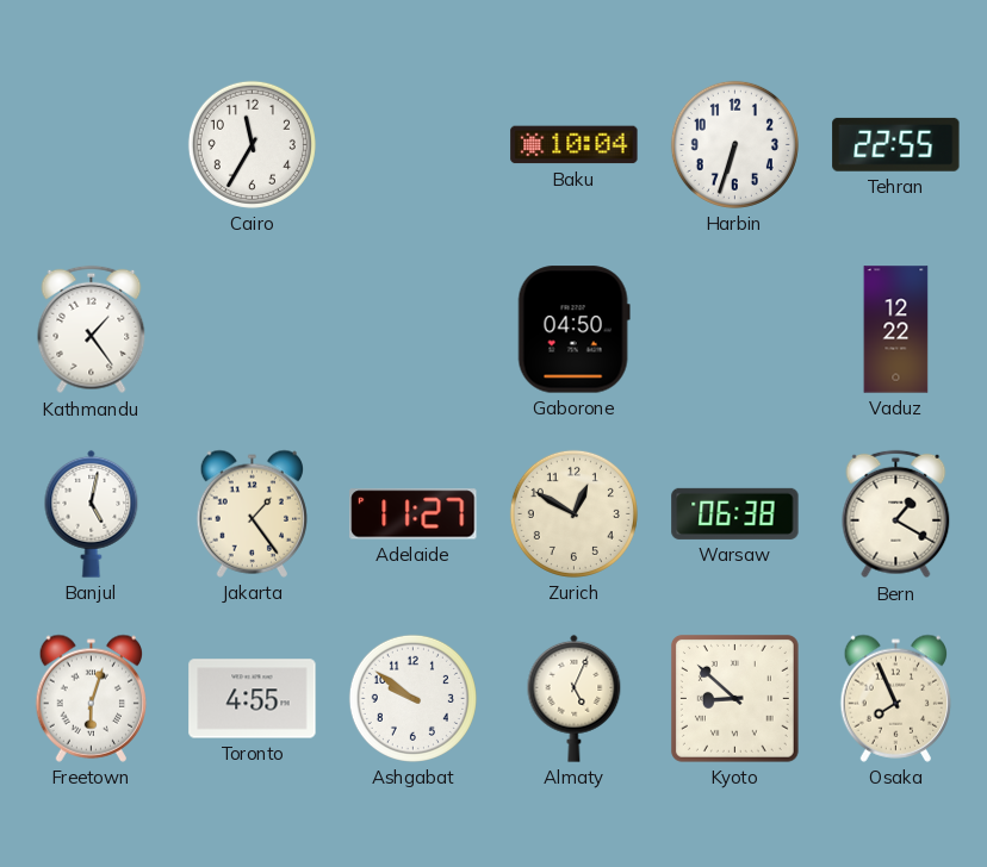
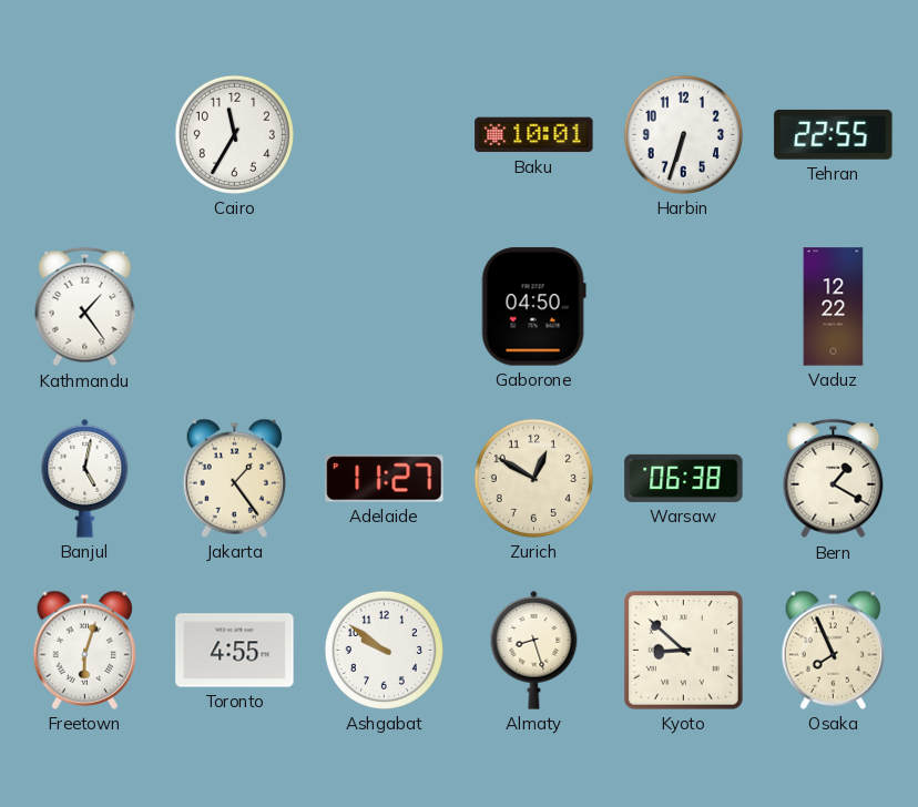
Baku: 10:04 -> 10:01 (534, 135)
Almaty: 5:04 -> 8:27 (534, 650)
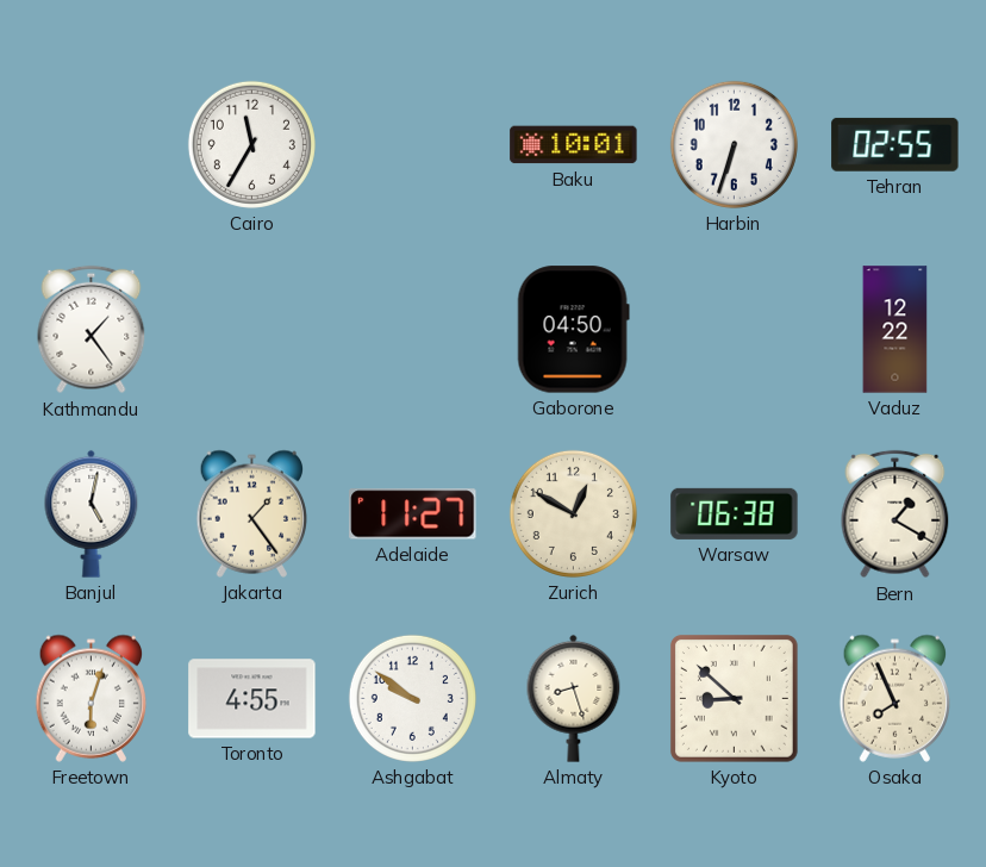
Tehran: 22:55 -> 02:55 (895, 144)
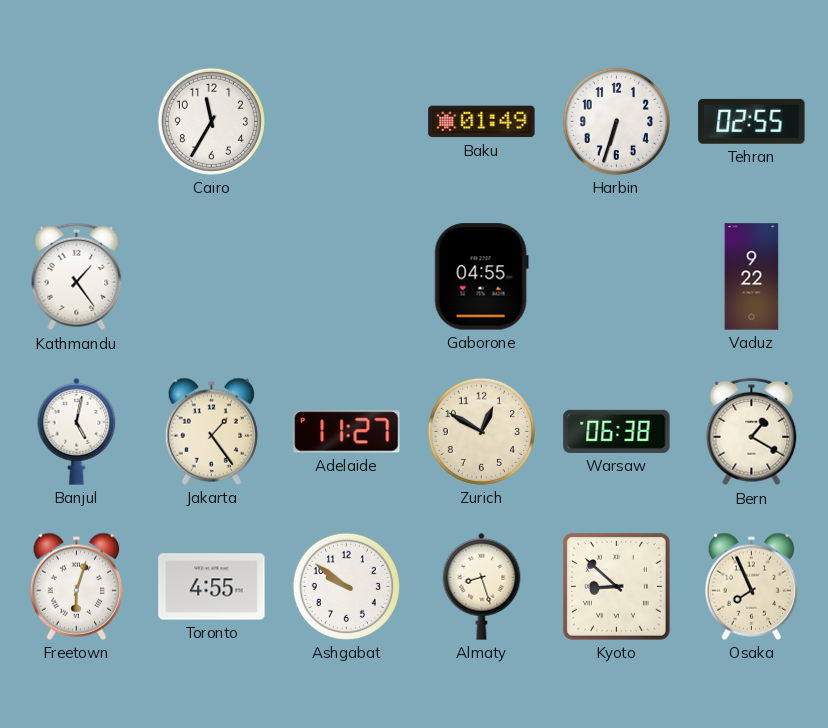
Baku: 10:01 -> 01:49 (482, 122)
Gaborone: 04:50 -> 04:55 (481, 277)
Vaduz: 12:22 -> 9:22 (752, 277)
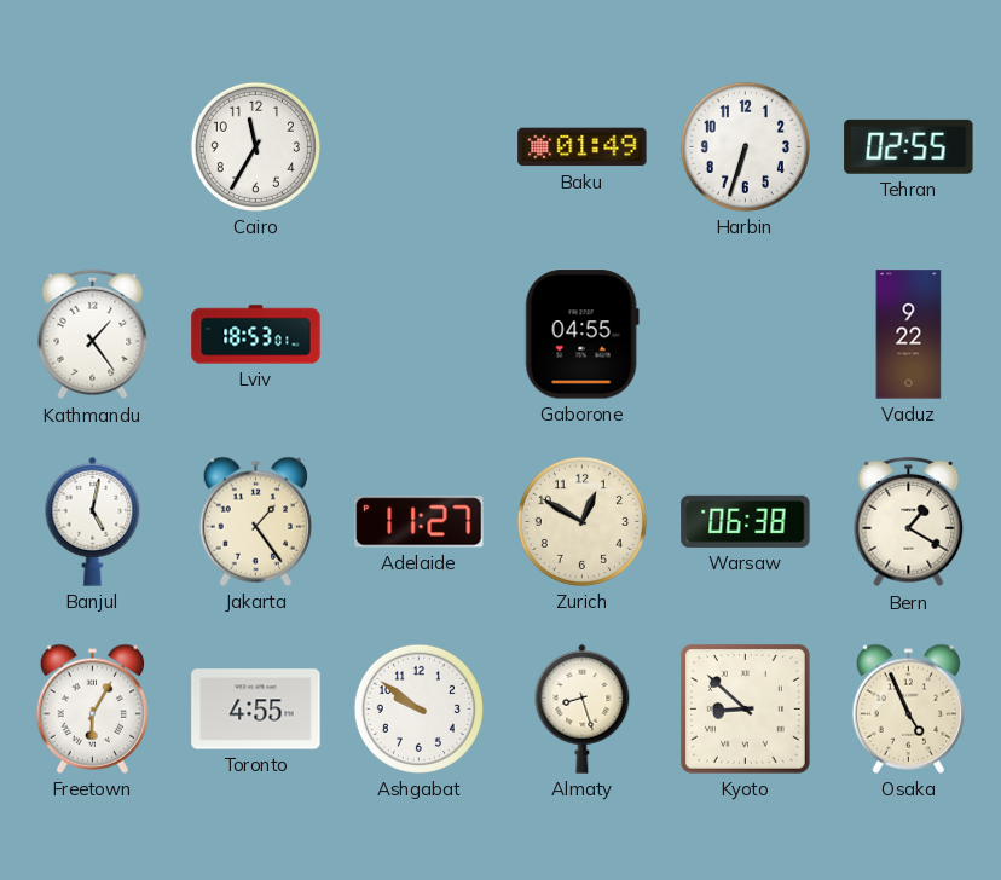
Lviv: none -> 18:53 (256, 335)
Freetown: 6:03 -> 6:05 (92, 708)
Osaka: 7:56 -> 4:56 (908, 708)
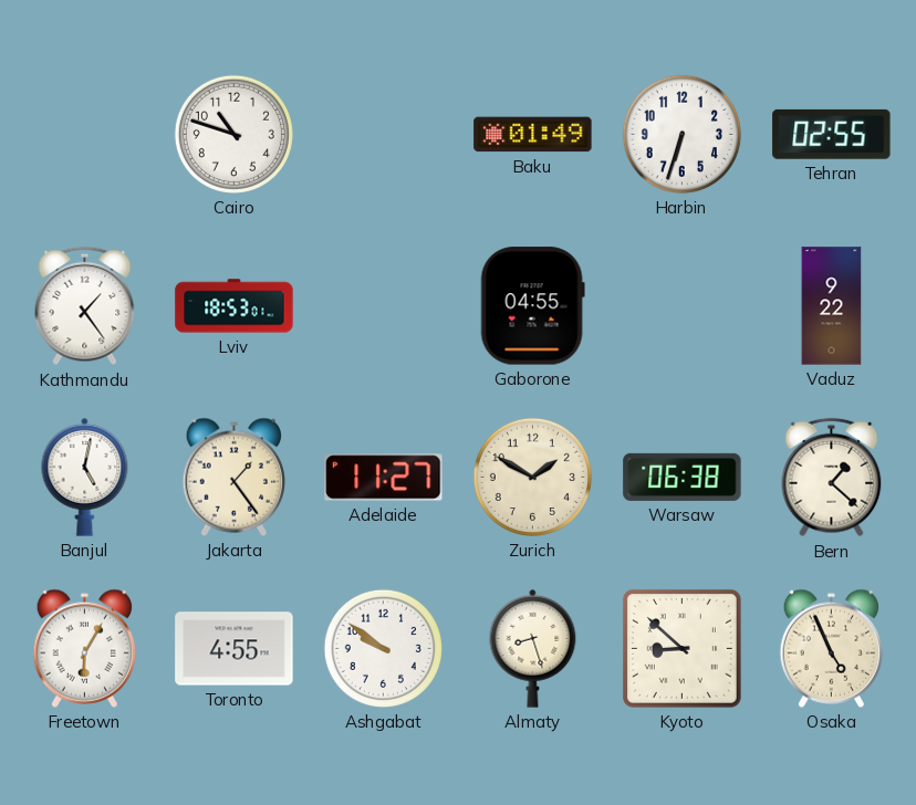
Cairo: 11:35 -> 10:48 (233, 134)
Zurich: 12:50 -> 1:50 (532, 477)
Bern: 1:20 -> 1:22 (832, 478)
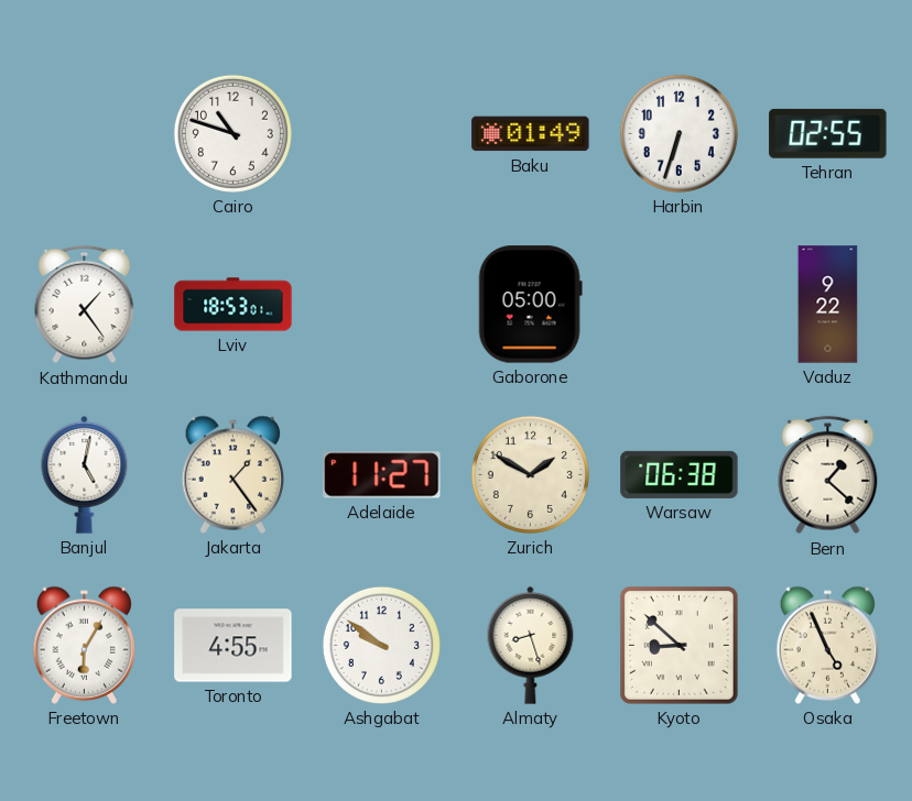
Gaborone: 04:55 -> 05:00 (530, 305)
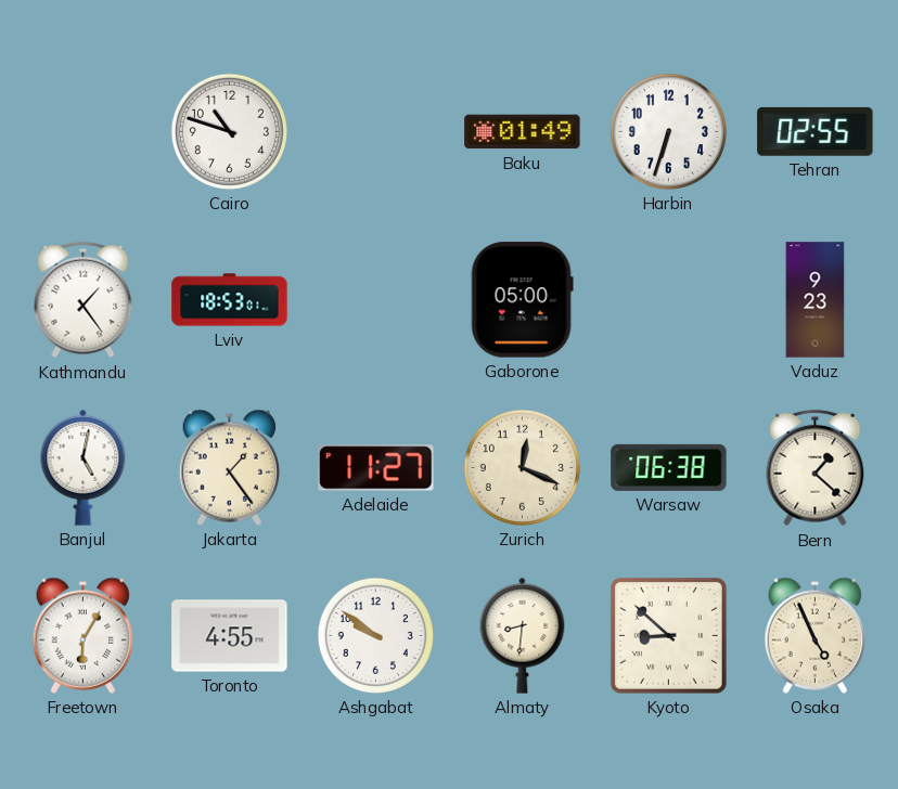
Vaduz: 9:22 -> 9:23 (816, 300)
Zurich: 1:50 -> 12:19 (522, 467)
Almaty: 8:27 -> 8:31 (523, 635)
